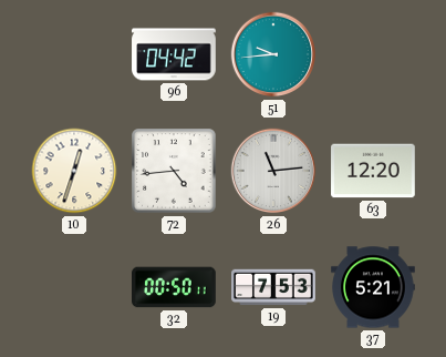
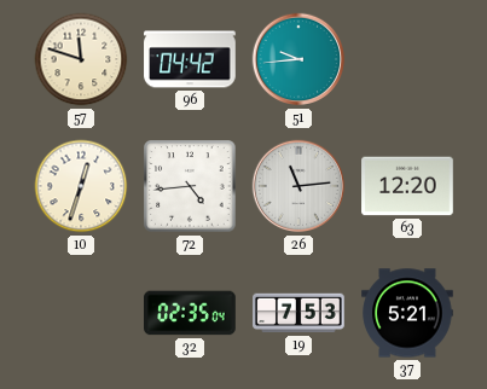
57: none -> 11:48 (81, 59)
32: 00:50 -> 02:35 (190, 313)
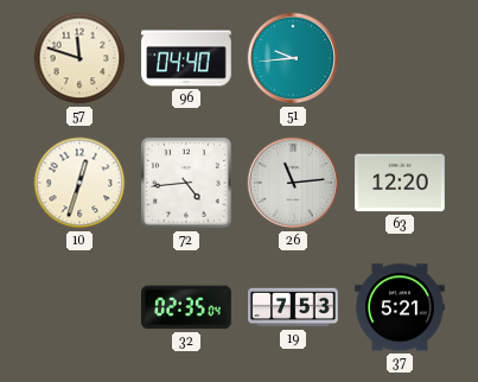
96: 04:42 -> 04:40 (186, 58)
